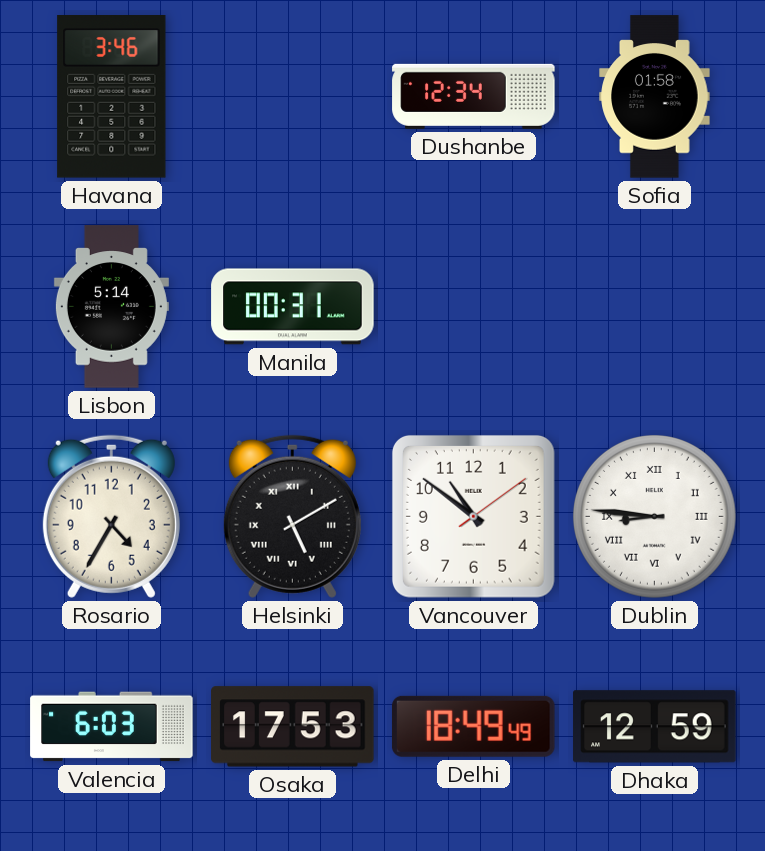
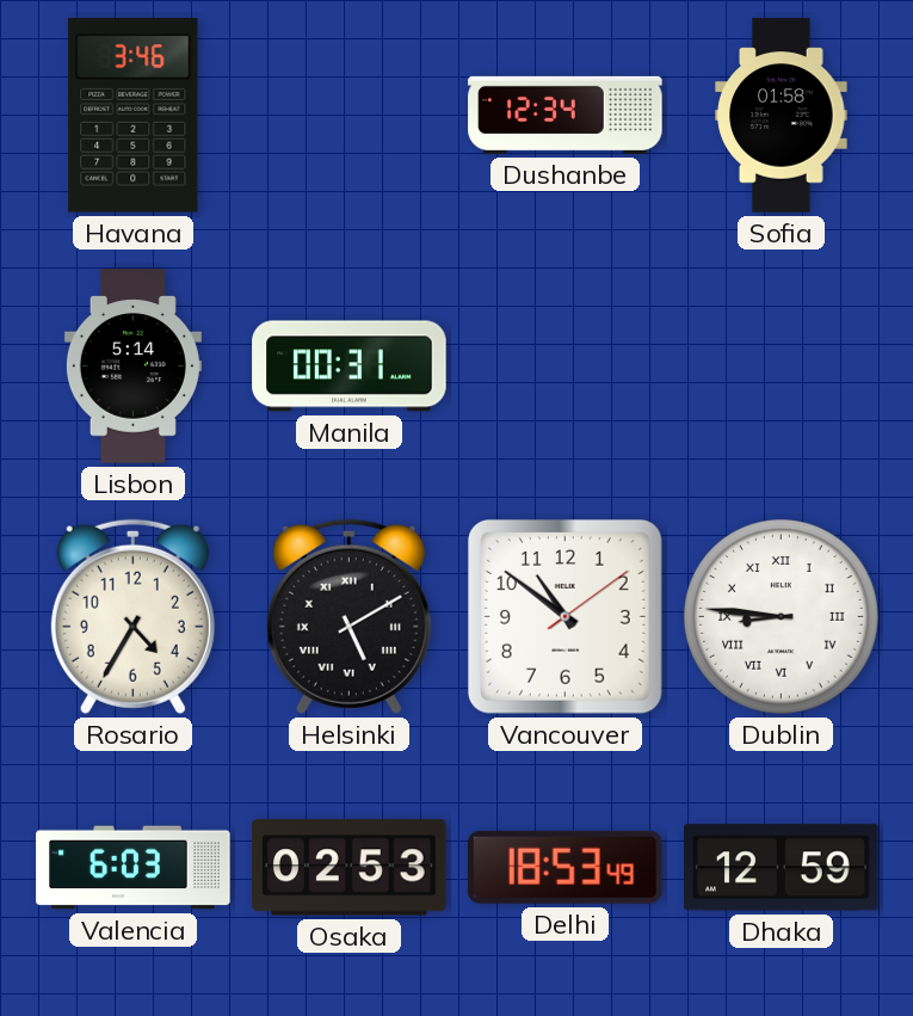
Osaka: 17:53 -> 02:53 (350, 868)
Delhi: 18:49 -> 18:53 (565, 867)
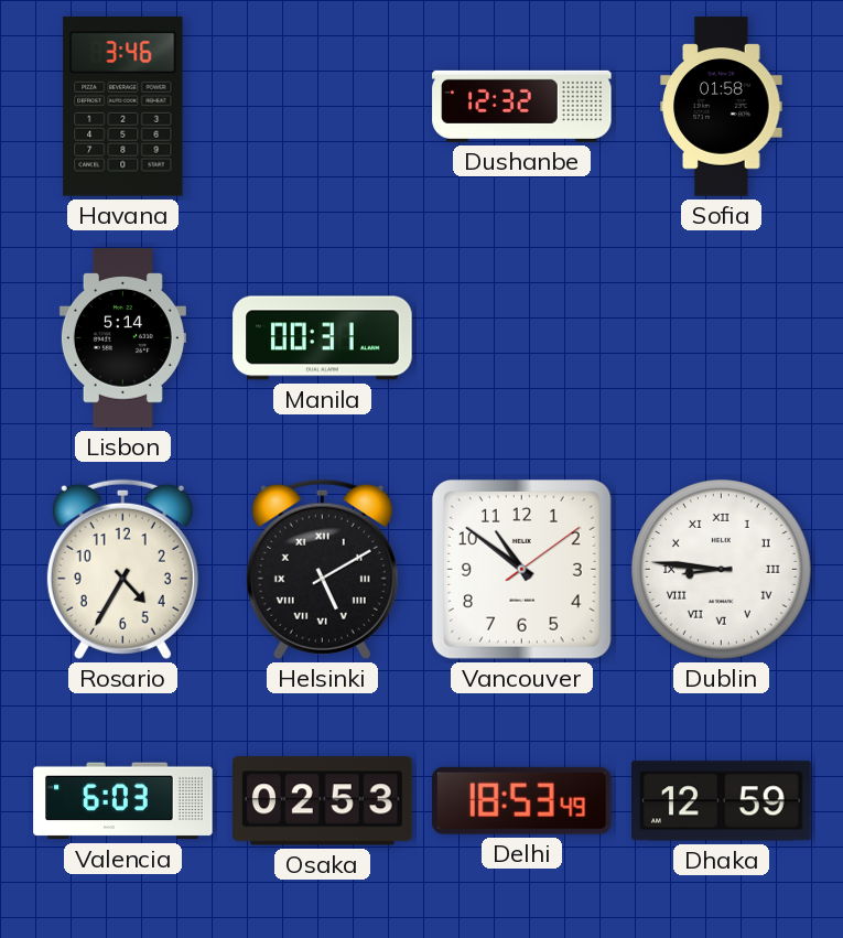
Dushanbe: 12:34 -> 12:32 (522, 106)
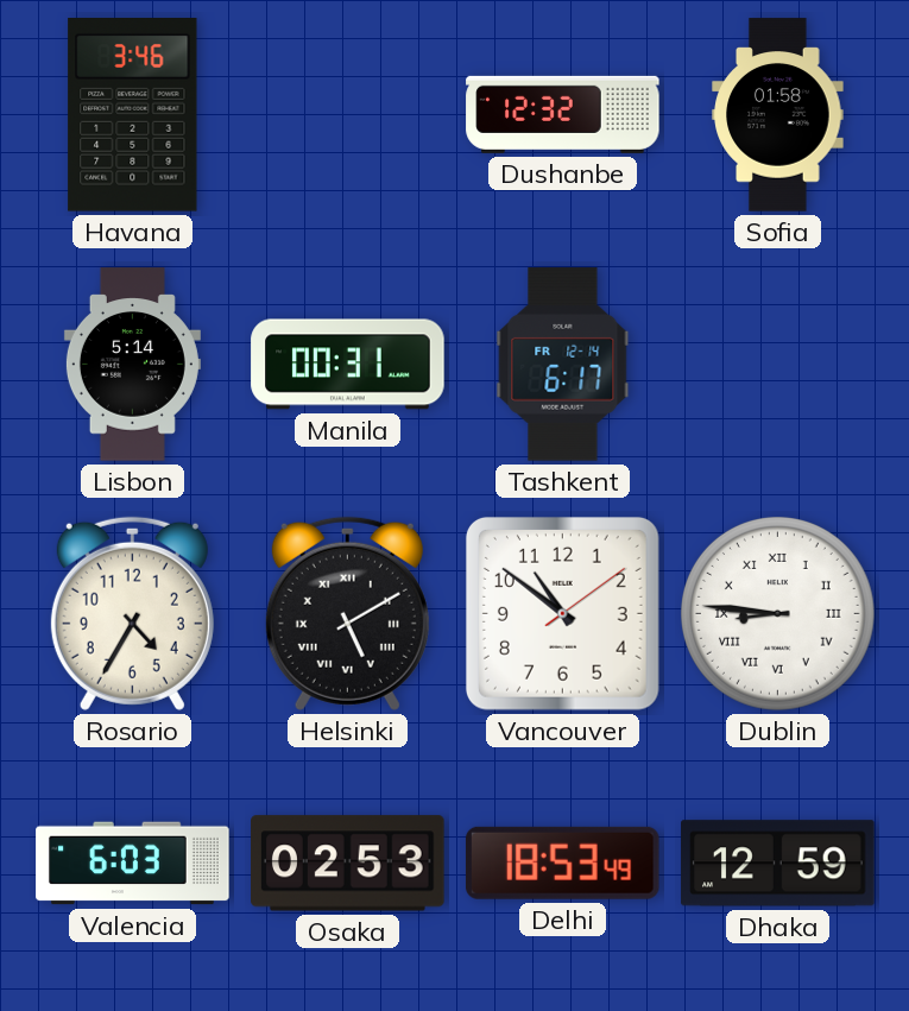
Tashkent: none -> 6:17 (563, 365)
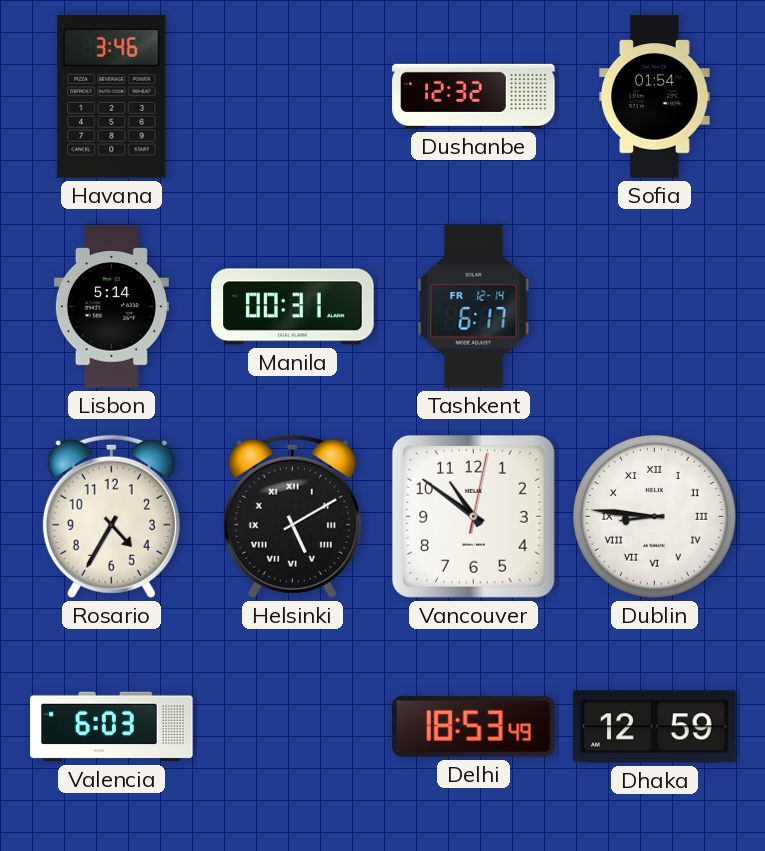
Sofia: 01:58 -> 01:54 (655, 97)
Vancouver: 10:51:09 -> 10:51:02 (473, 516)
Osaka: 02:53 -> none (348, 864)
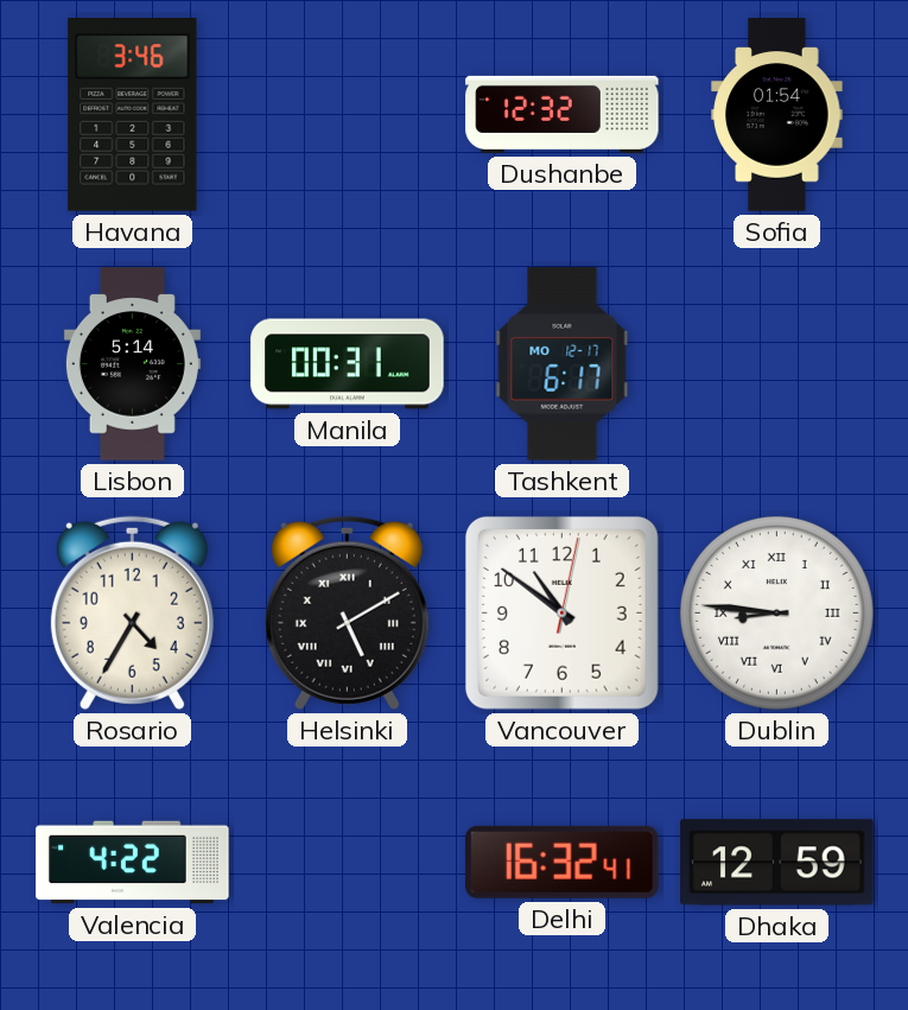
Tashkent date: FR 12-14 -> MO 12-17 (563, 364)
Valencia: 6:03 -> 4:22 (133, 863)
Delhi: 18:53 -> 16:32 (561, 862)
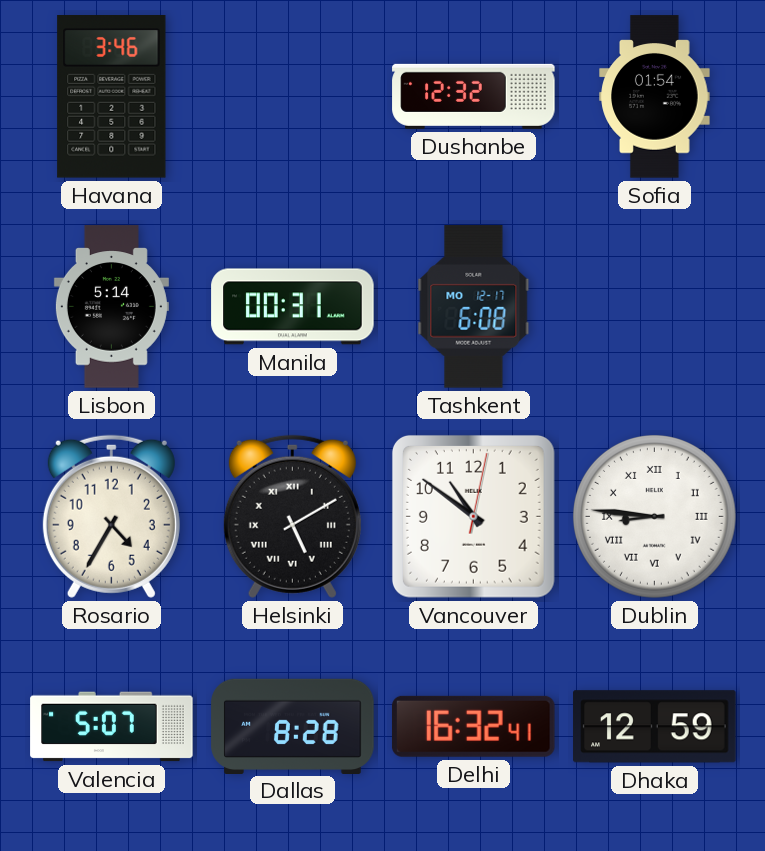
Tashkent: 6:17 -> 6:08 (474, 307)
Valencia: 4:22 -> 5:07 (112, 727)
Dallas: none -> 8:28 (293, 726)
